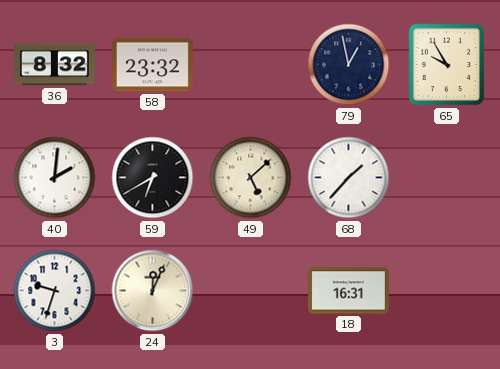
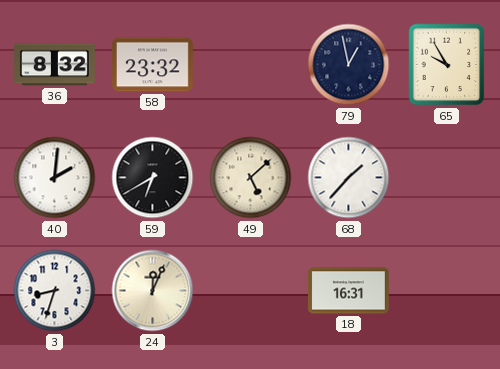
3: 9:33 -> 8:33 (55, 291)
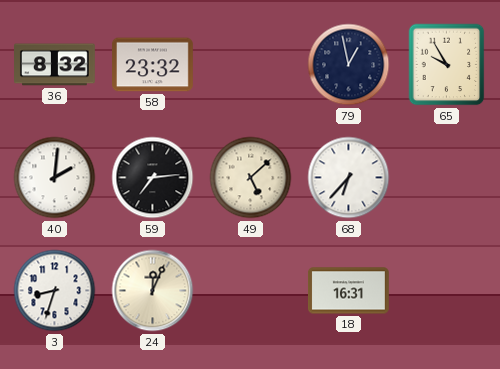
59: 6:40 -> 7:14 (153, 178)
68: 1:37 -> 6:37 (349, 178)
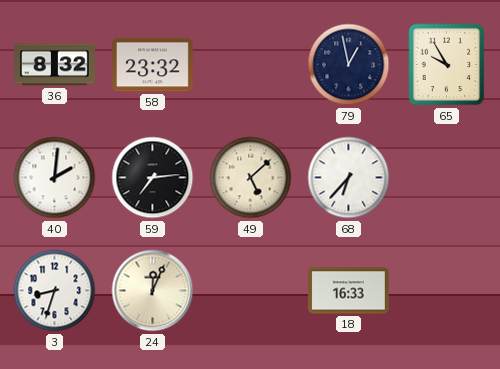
18: 16:31 -> 16:33 (349, 291)
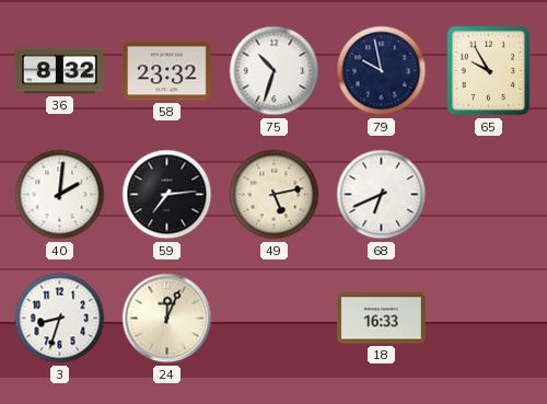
75: none -> 10:33 (275, 71)
79: 12:58 -> 9:58 (382, 71)
49: 5:08 -> 5:13 (275, 195)
68: 6:37 -> 6:41 (382, 195)
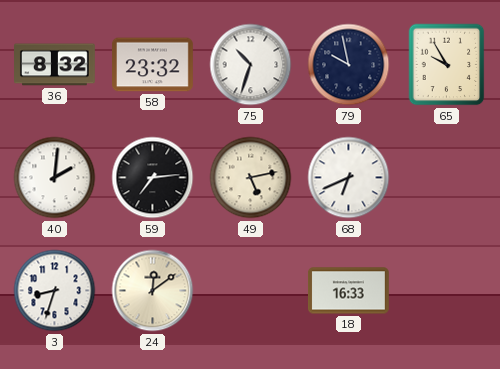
24: 12:04 -> 12:09 (153, 291)
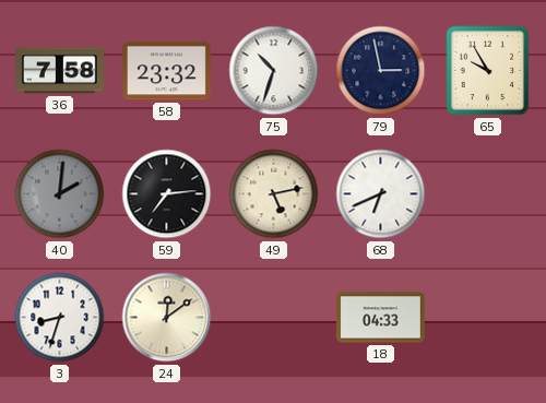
36: 8:32 -> 7:58 (60, 71)
79: 9:58 -> 2:58 (381, 71)
40 dial: white -> grey (60, 194)
18: 16:33 -> 04:33 (381, 318)
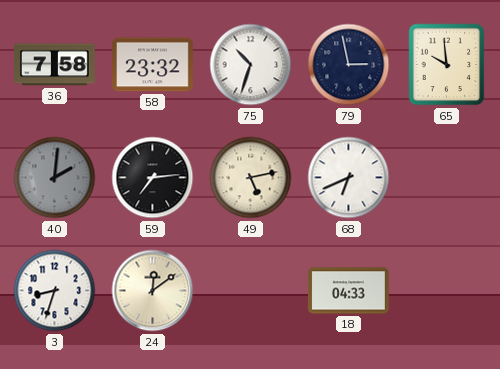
65: 9:55 -> 9:59 (447, 65)
